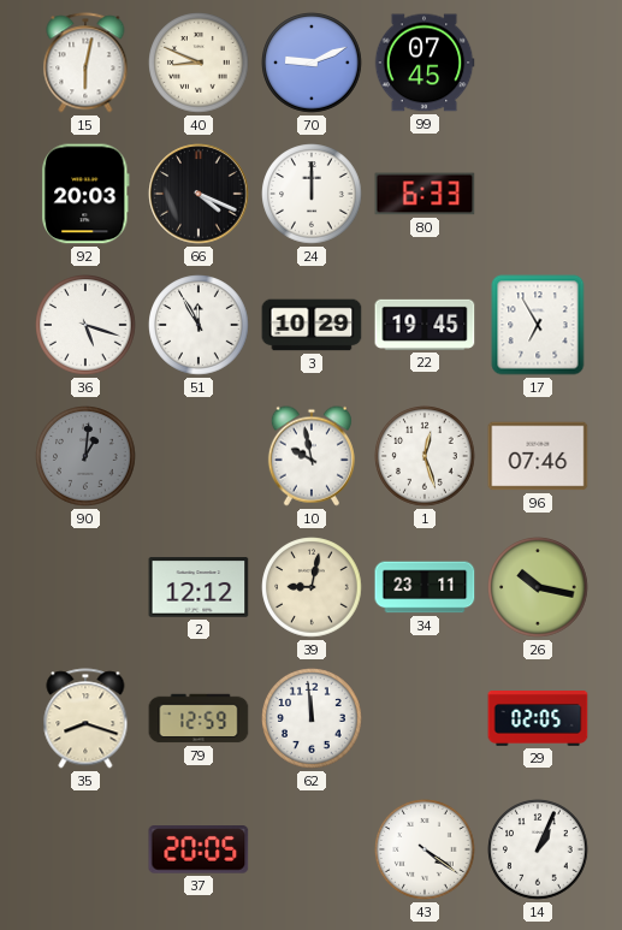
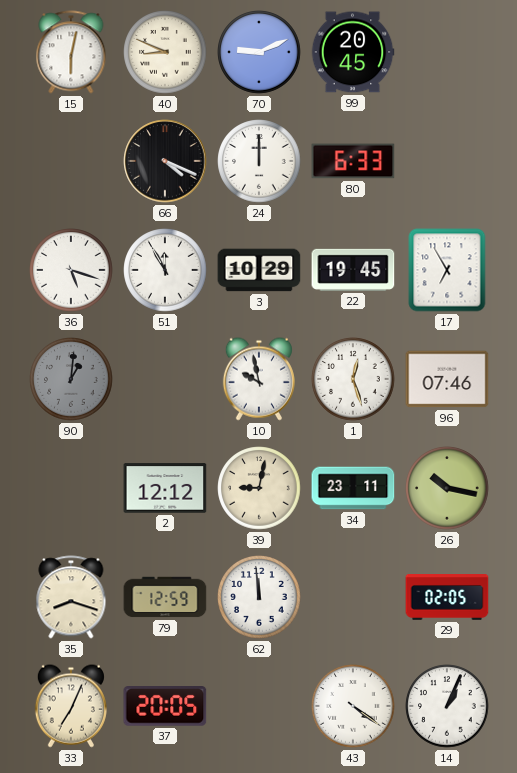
99: 07:45 -> 20:45 (353, 52)
92: 20:03 -> none (87, 194)
33: none -> 7:04 (71, 706)
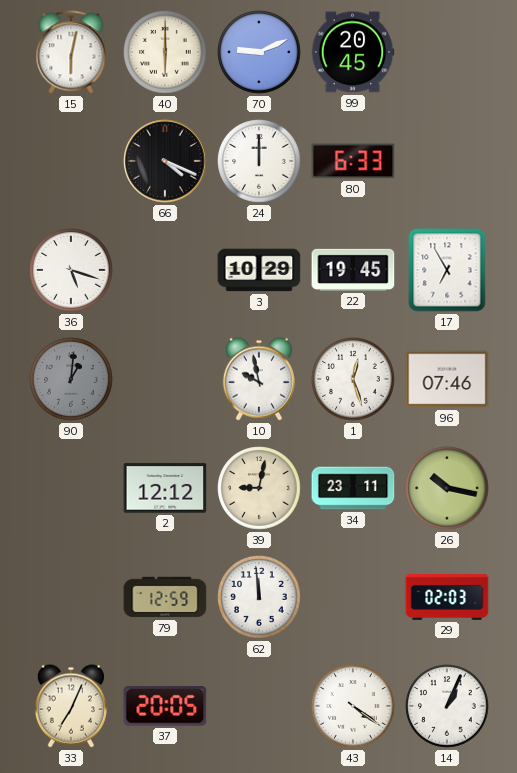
40: 8:49 -> 6:00 (165, 52)
51: 11:55 -> none (165, 270)
35: 8:18 -> none (71, 597)
29: 02:05 -> 02:03 (447, 598)
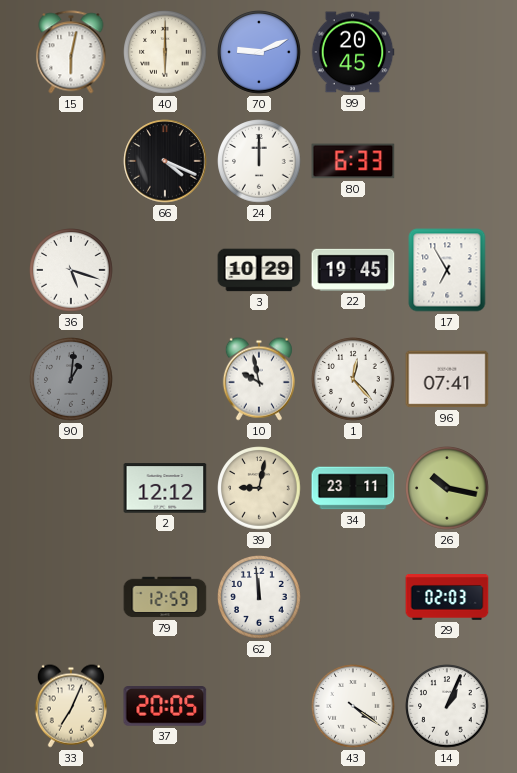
1: 12:27 -> 12:23 (353, 379)
96: 07:46 -> 07:41 (447, 379)
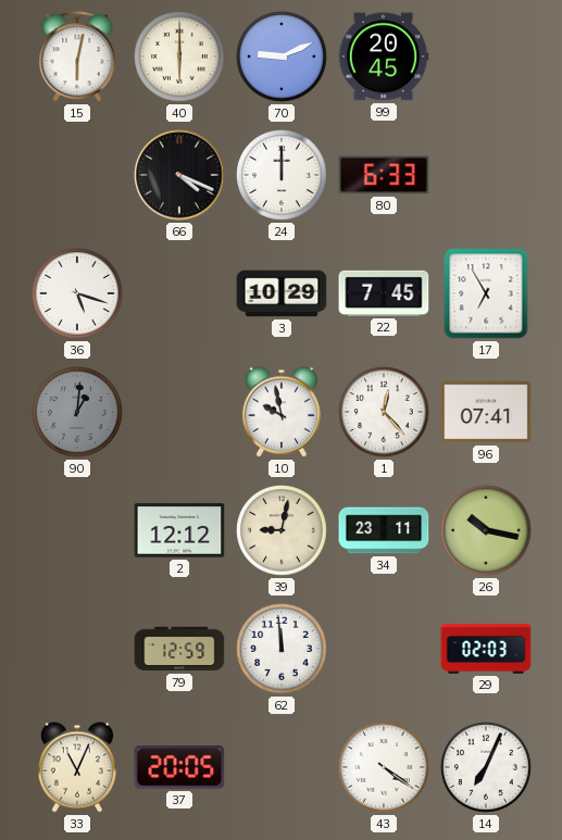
22: 19:45 -> 7:45 (384, 293)
33: 7:04 -> 11:04 (77, 767)
14: 1:04 -> 7:04 (486, 767)
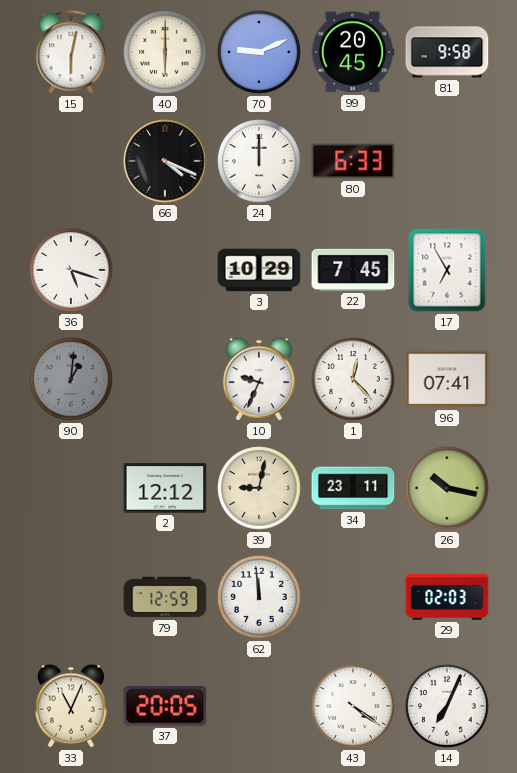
81: none -> 9:58 (447, 52)
10: 9:58 -> 9:34 (259, 379)
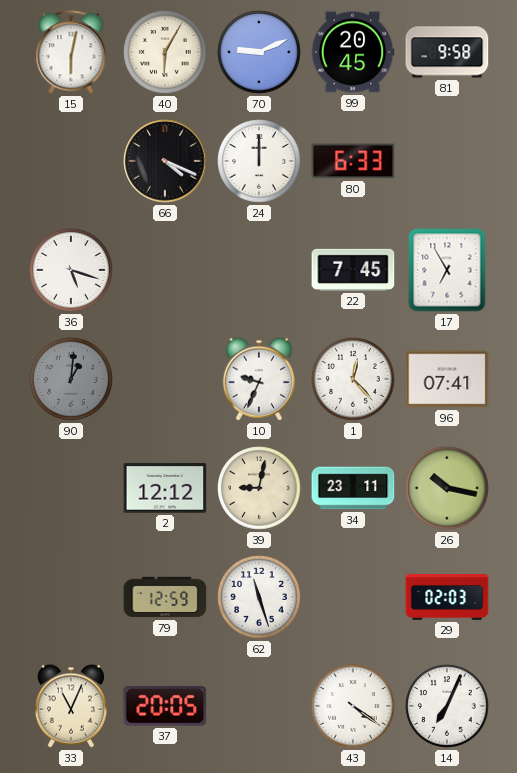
40: 6:00 -> 6:05 (165, 52)
3: 10:29 -> none (259, 270)
62: 11:59 -> 11:27 (259, 597)
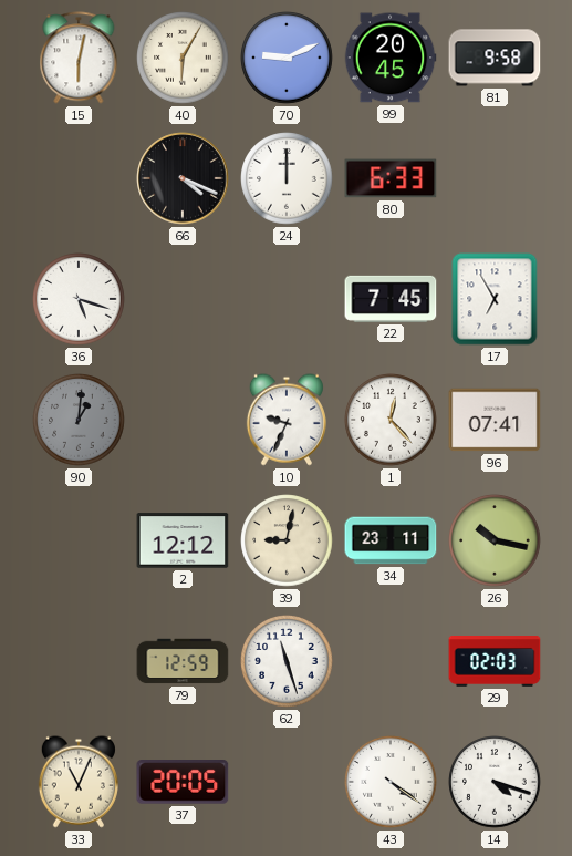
14: 7:04 -> 4:18 (495, 782)
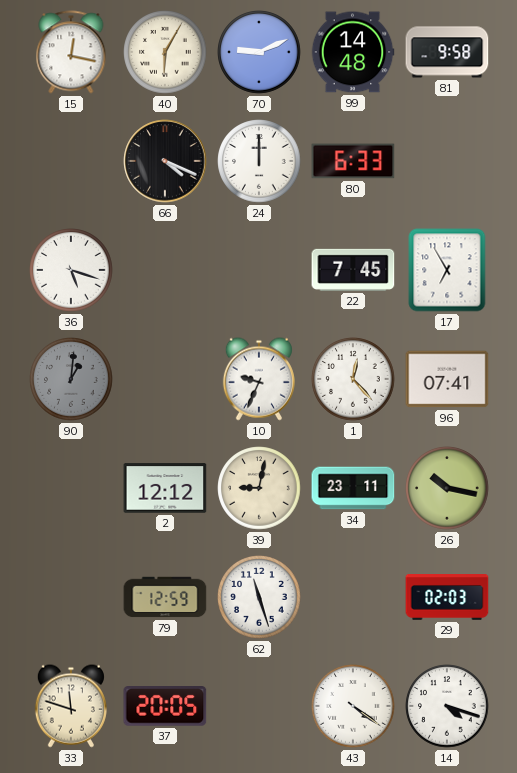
15: 6:02 -> 12:17 (71, 52)
99: 20:45 -> 14:48 (353, 52)
33: 11:04 -> 11:48 (71, 706)
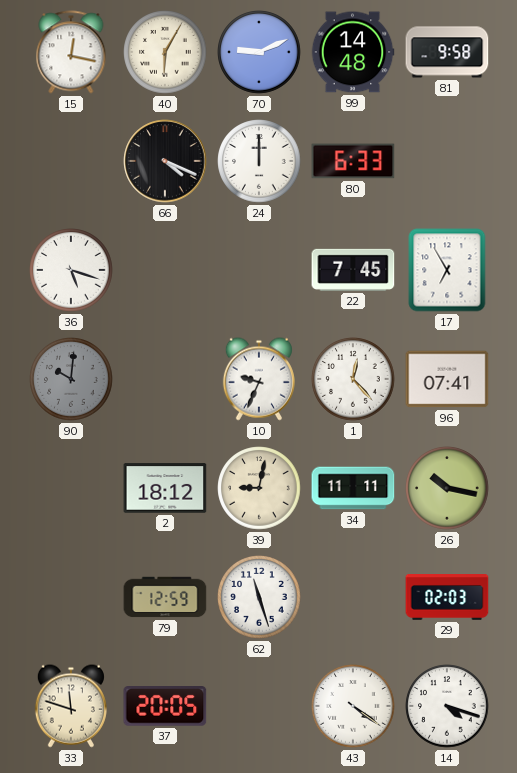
90: 1:01 -> 10:01 (71, 379)
2: 12:12 -> 18:12 (165, 488)
34: 23:11 -> 11:11 (353, 488)
